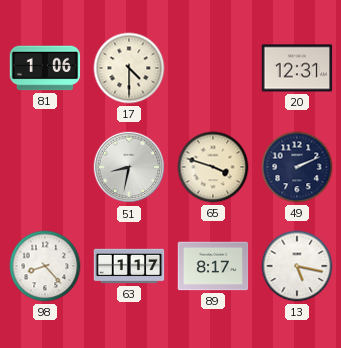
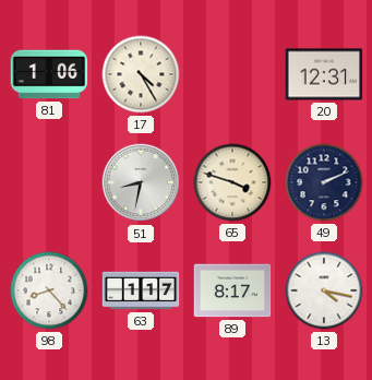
17: 4:30 -> 4:25 (141, 74)
13: 5:17 -> 4:17 (324, 290)
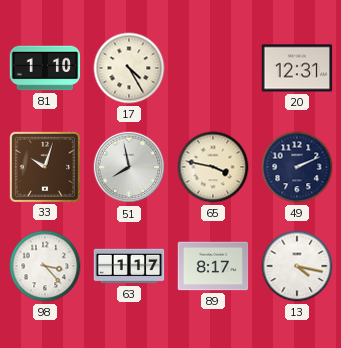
81: 1:06 -> 1:10 (45, 68)
33: none -> 10:03 (44, 166)
51: 8:32 -> 7:58 (129, 167)
65: 3:48 -> 3:47 (213, 167)
98: 8:23 -> 3:23 (45, 266)
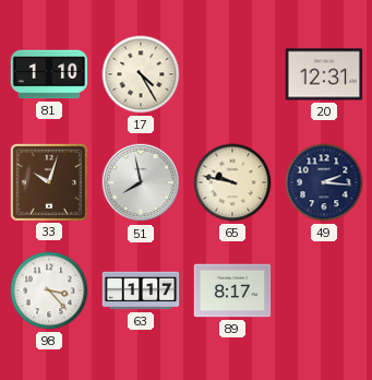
65: 3:47 -> 9:47 (232, 182)
49: 2:11 -> 2:16 (324, 182)
13: 4:17 -> none (297, 266)
